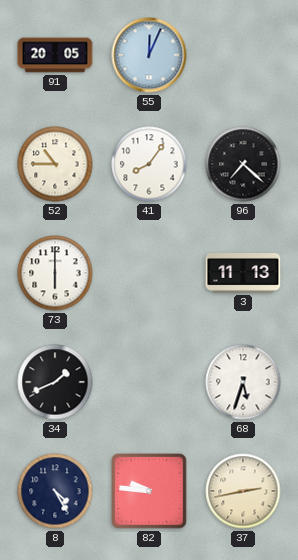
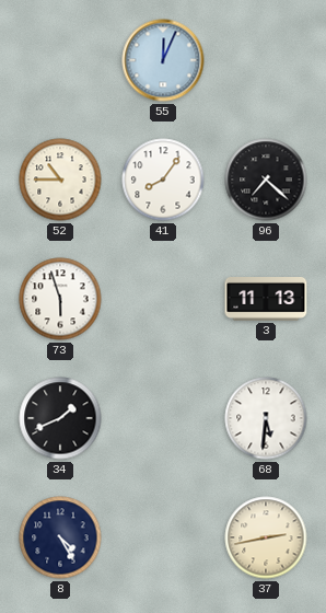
91: 20:05 -> none (55, 55)
73: 6:00 -> 5:57 (60, 299)
68: 5:33 -> 5:31 (266, 418)
82: 9:46 -> none (149, 491)
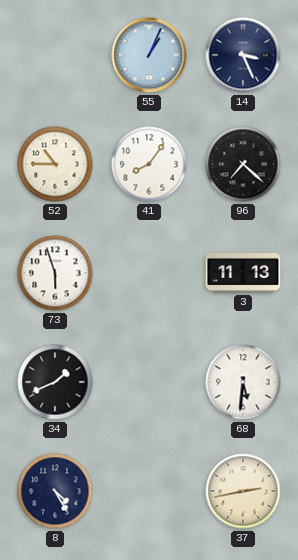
55: 12:04 -> 1:04 (149, 55)
14: none -> 3:26 (243, 55)
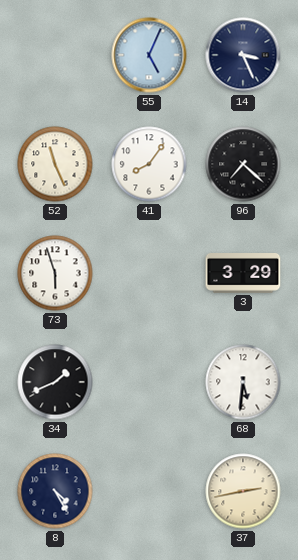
55: 1:04 -> 5:04 (149, 55)
52: 10:45 -> 11:26 (55, 164)
3: 11:13 -> 3:29 (243, 274)
